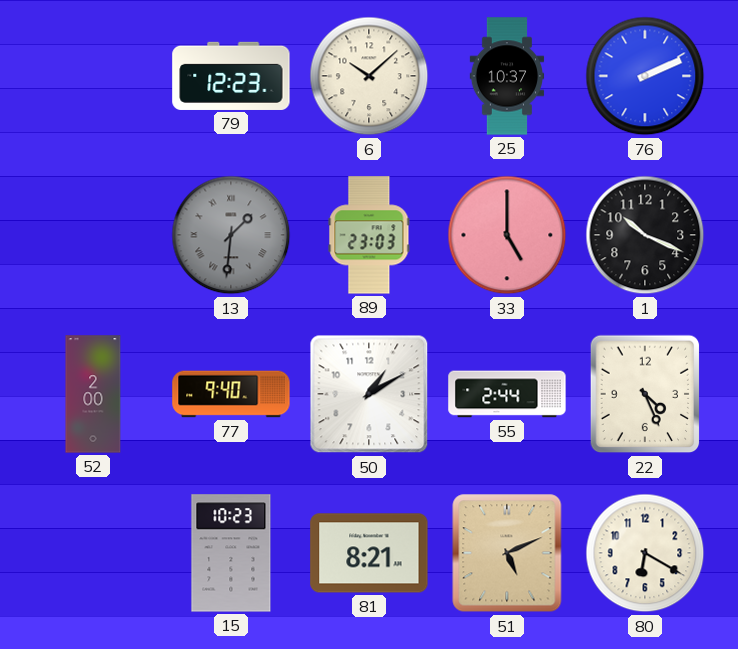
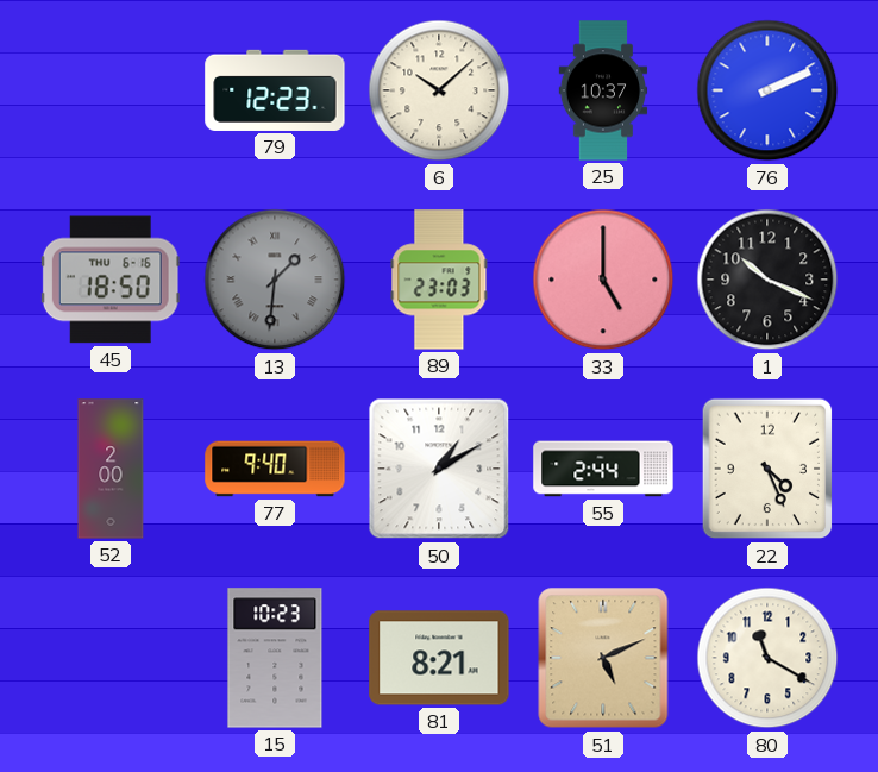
45: none -> 18:50 (111, 280)
80: 6:20 -> 11:20 (767, 658)
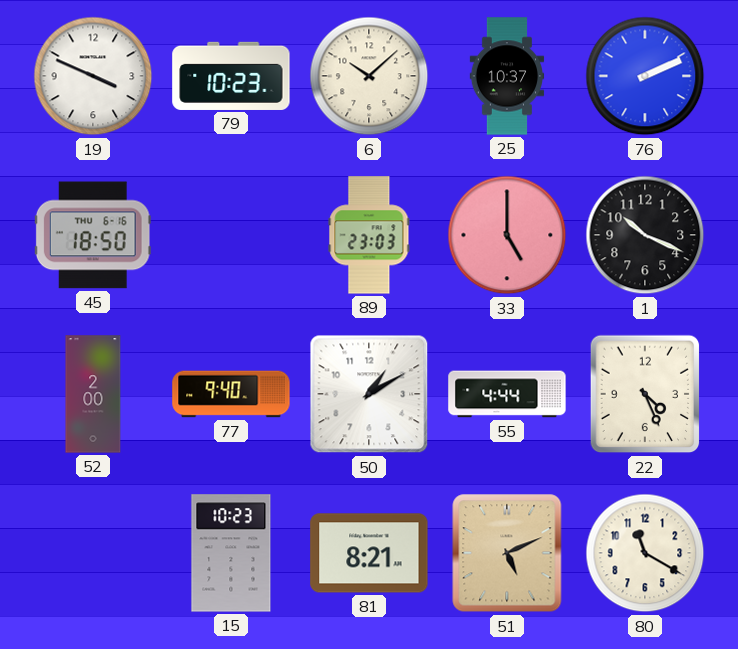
19: none -> 3:49 (93, 76)
79: 12:23 -> 10:23 (231, 76)
13: 1:31 -> none (275, 280)
55: 2:44 -> 4:44 (507, 394)
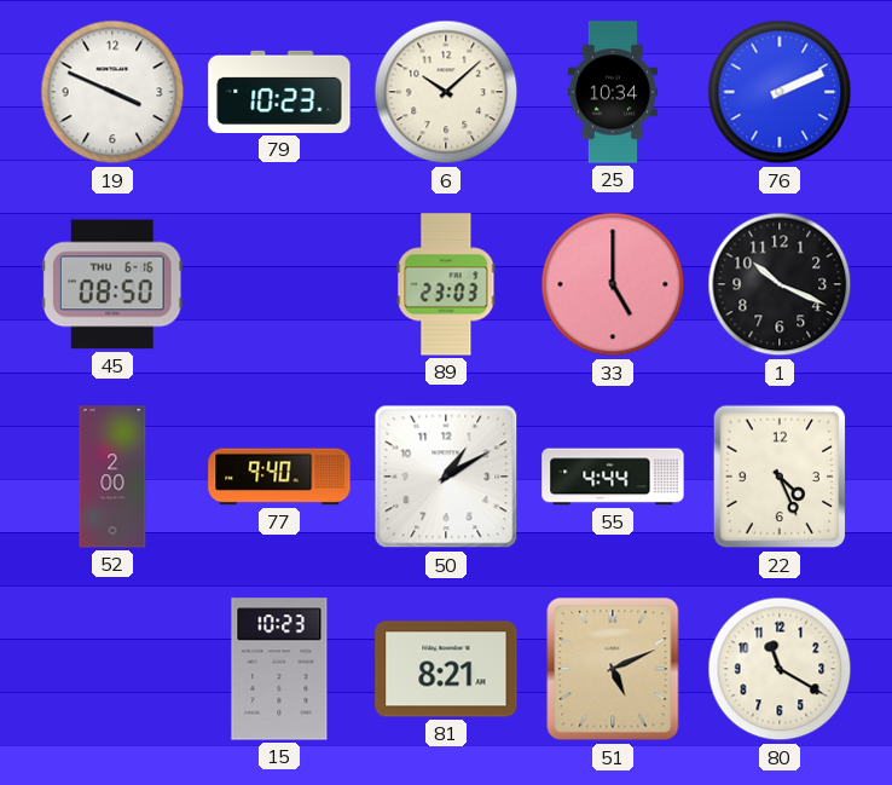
25: 10:37 -> 10:34 (613, 92)
45: 18:50 -> 08:50 (112, 284)
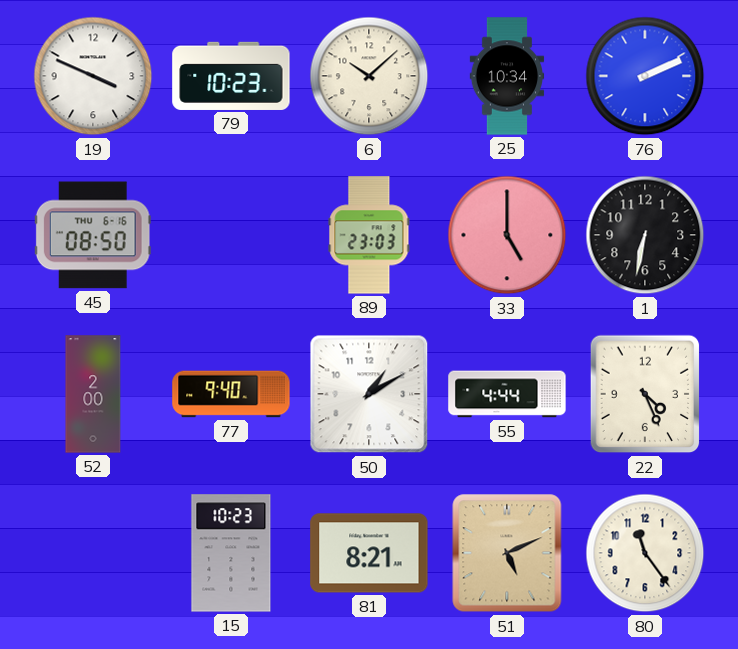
1: 10:19 -> 6:32 (645, 235)
80: 11:20 -> 11:24 (645, 553)
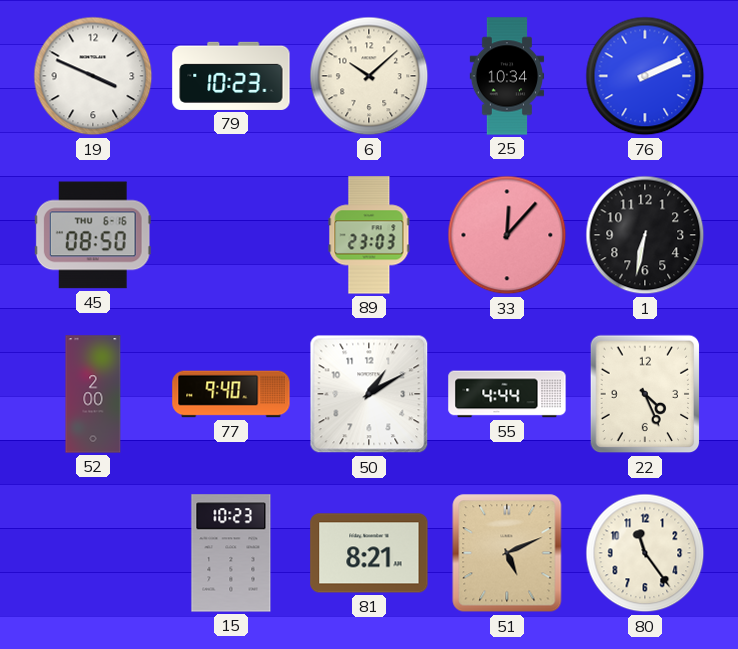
33: 5:00 -> 12:07 (507, 235)
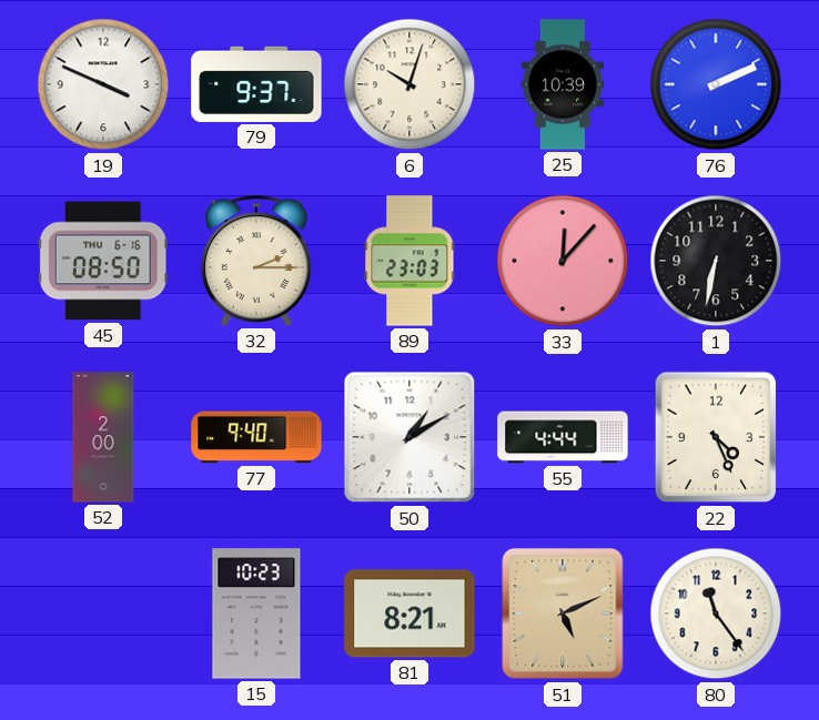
79: 10:23 -> 9:37 (256, 84)
6: 10:08 -> 10:03 (410, 84)
25: 10:34 -> 10:39 (563, 84)
32: none -> 2:15 (257, 261)
